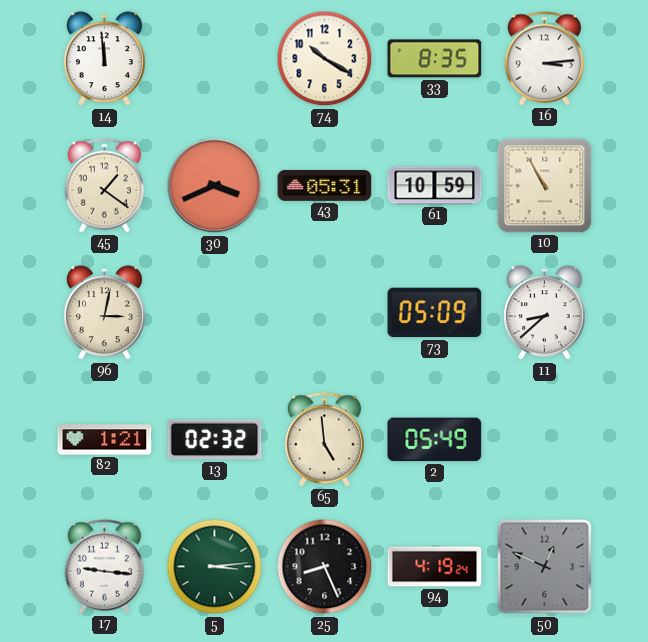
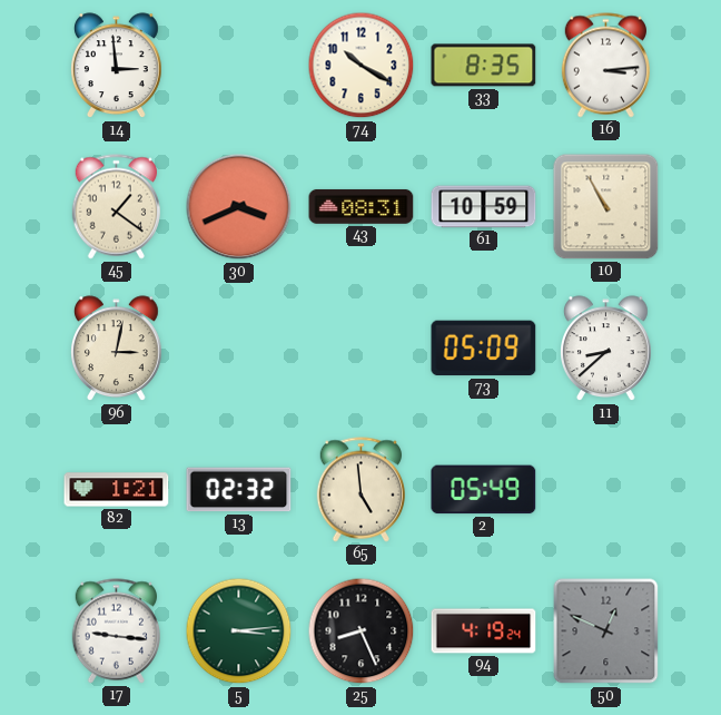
14: 11:59 -> 2:59 (117, 66)
43: 05:31 -> 08:31 (362, 206)
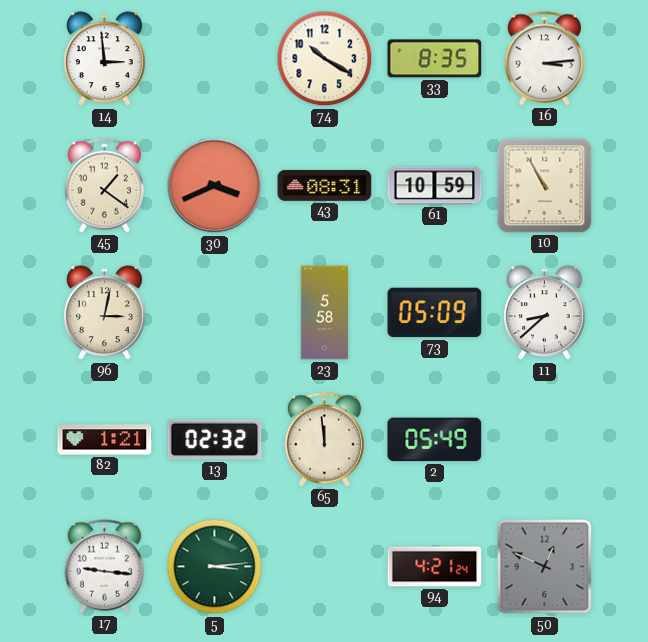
23: none -> 5:58 (324, 313)
65: 4:59 -> 11:59 (324, 440)
25: 8:26 -> none (362, 631)
94: 4:19 -> 4:21 (435, 567)
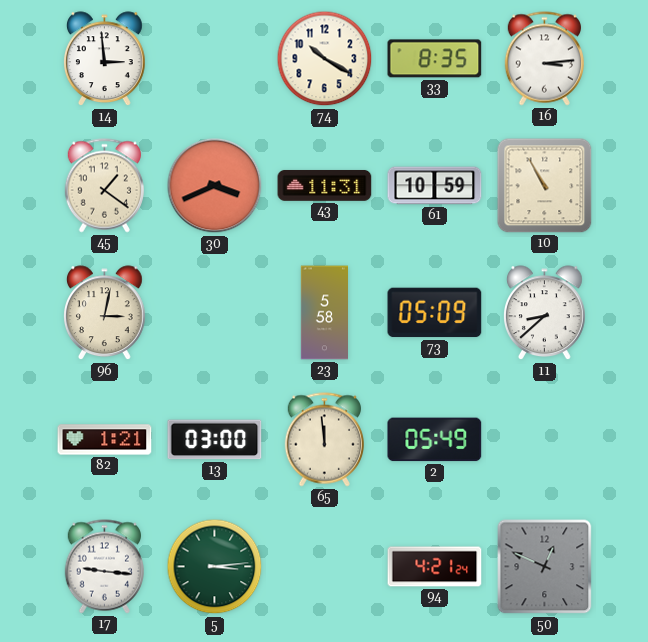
43: 08:31 -> 11:31 (325, 185)
13: 02:32 -> 03:00 (215, 440)
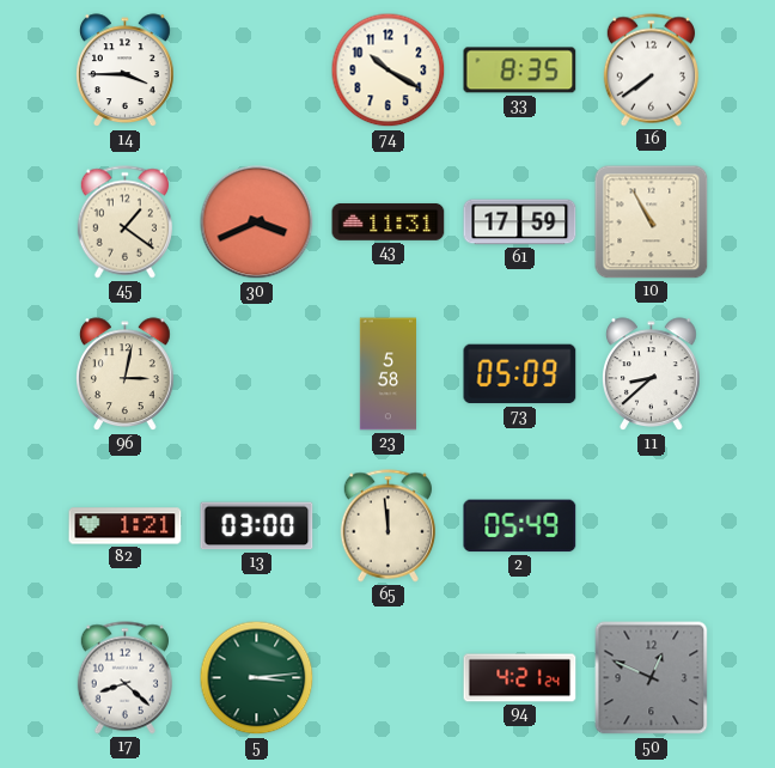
14: 2:59 -> 3:45 (126, 71)
16: 3:14 -> 7:39 (651, 71)
61: 10:59 -> 17:59 (520, 223)
17: 9:16 -> 8:22 (124, 678)
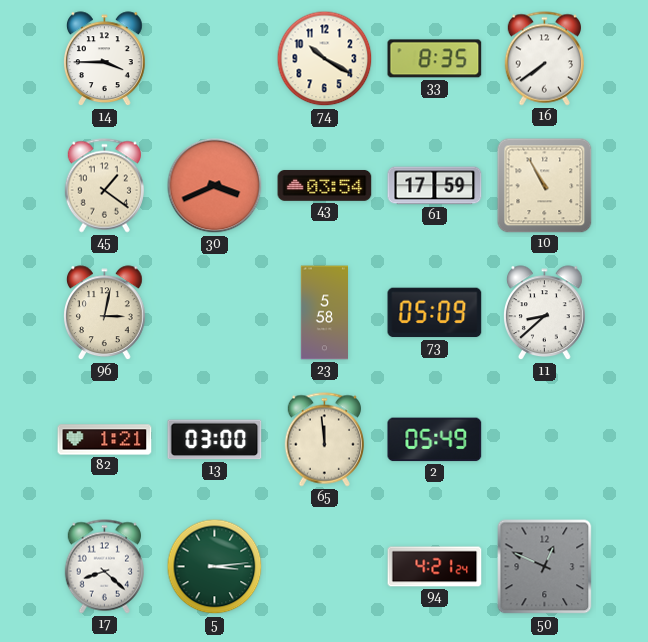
43: 11:31 -> 03:54 (325, 185)
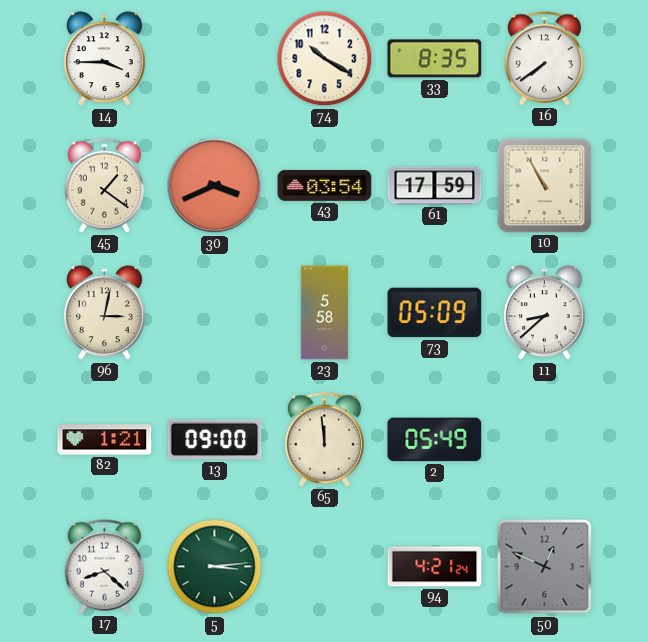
13: 03:00 -> 09:00 (215, 440)
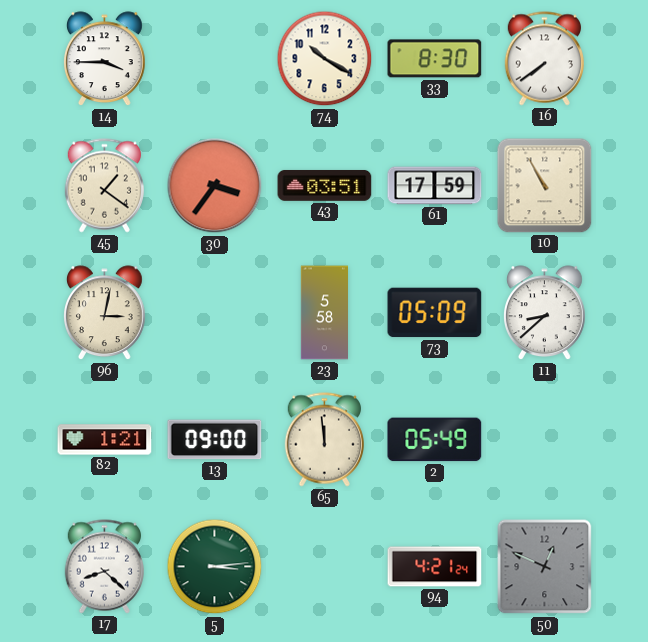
33: 8:35 -> 8:30 (435, 59)
30: 3:41 -> 3:36 (215, 186)
43: 03:54 -> 03:51 (325, 185)
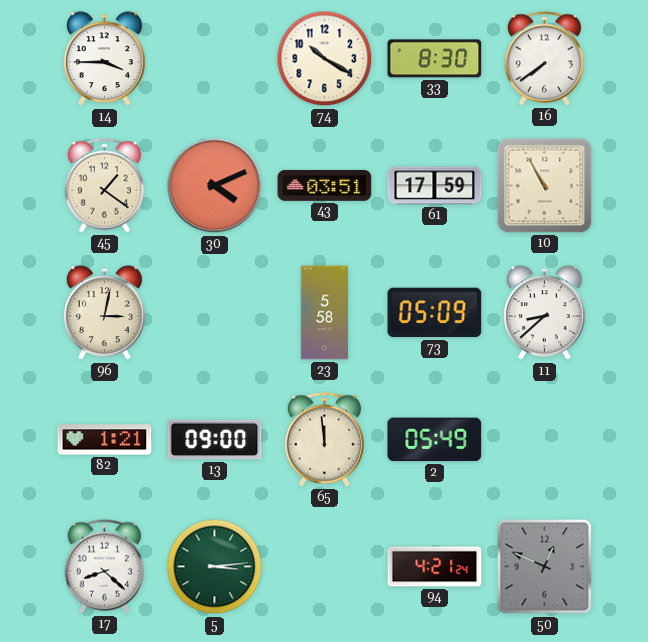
30: 3:36 -> 4:11 (215, 186)
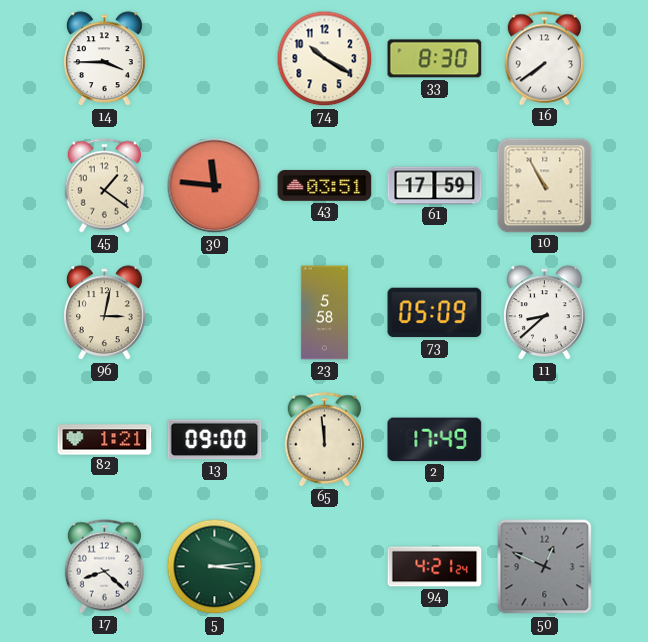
30: 4:11 -> 11:46 (215, 186)
2: 05:49 -> 17:49 (435, 440)
